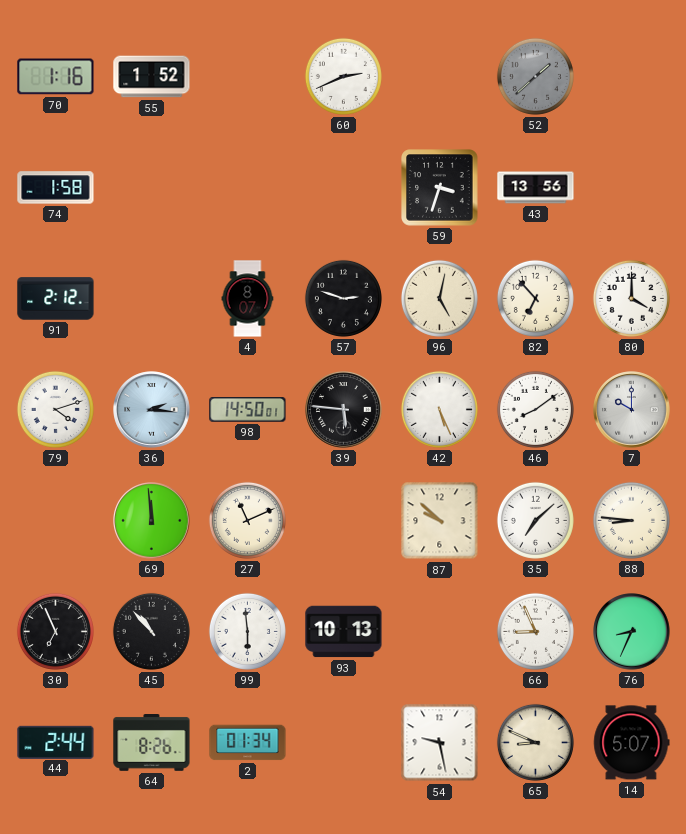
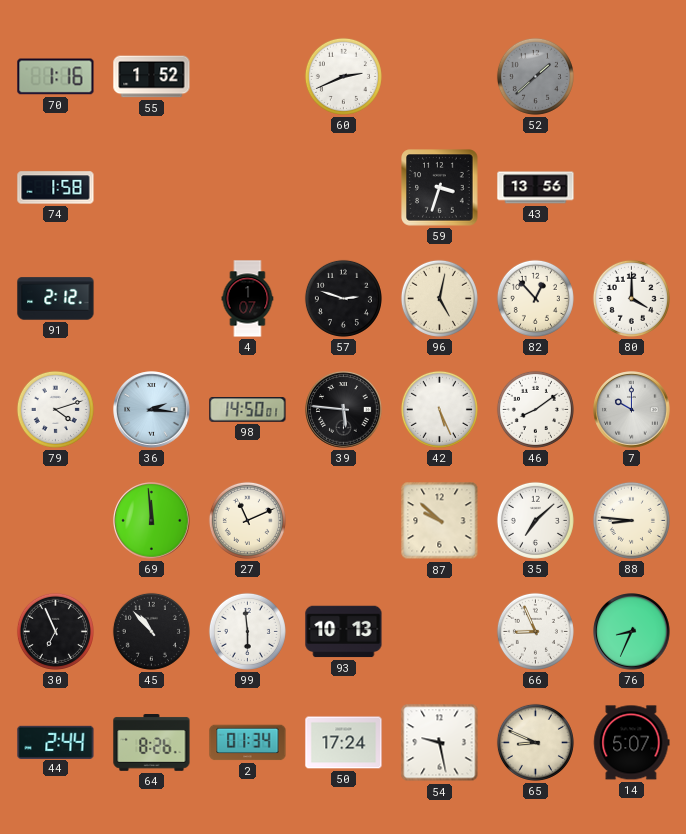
4: 8:07 -> 1:07 (248, 299)
82: 6:53 -> 12:53 (535, 298)
50: none -> 17:24 (344, 743)
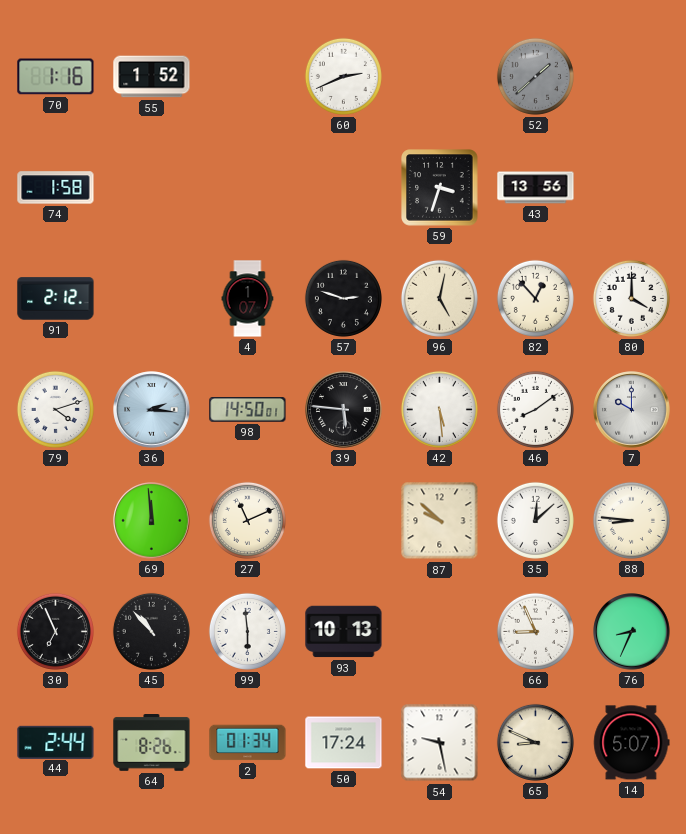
42: 5:26 -> 5:29 (439, 409)
35: 7:08 -> 12:08 (535, 520)
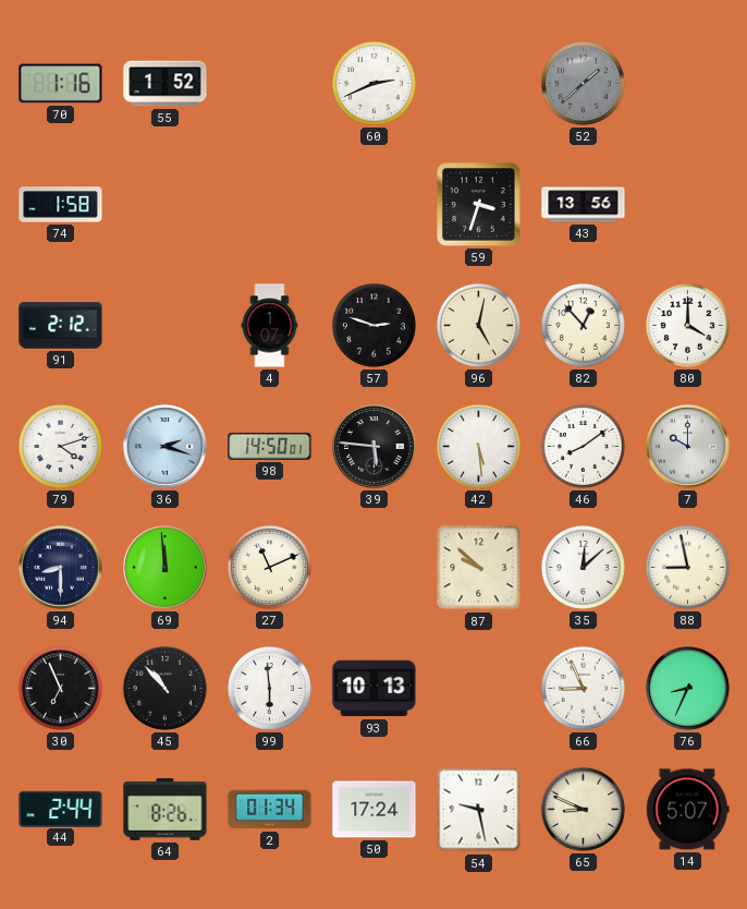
36: 2:16 -> 2:18 (166, 447)
94: none -> 8:30 (61, 568)
88: 8:46 -> 8:58 (687, 567)
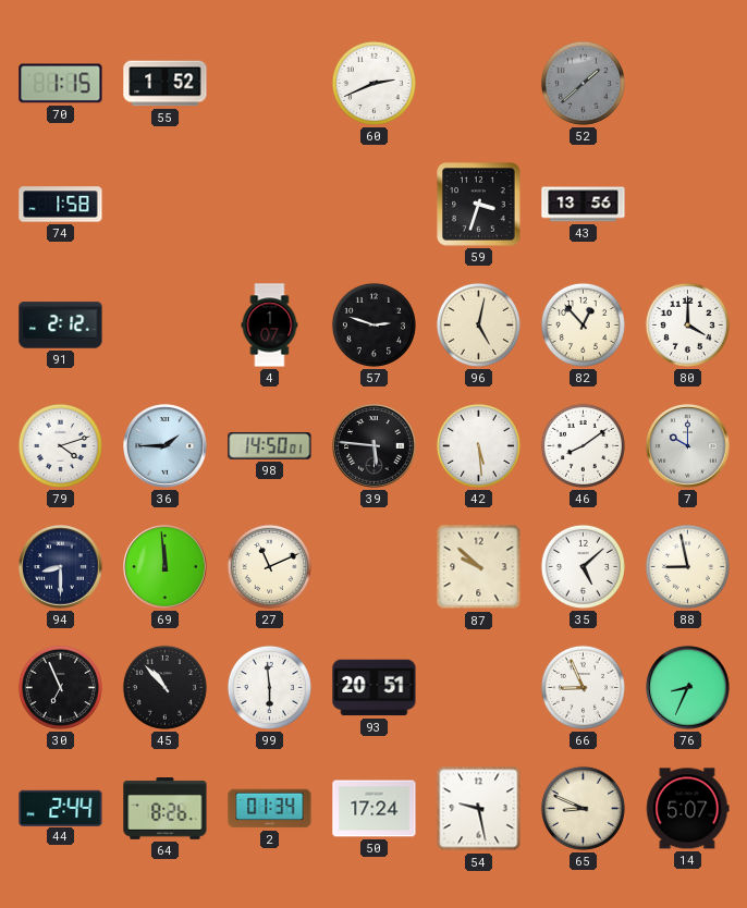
70: 1:16 -> 1:15 (61, 84)
36: 2:18 -> 1:45 (166, 446)
35: 12:08 -> 5:08 (583, 566)
93: 10:13 -> 20:51 (375, 688)
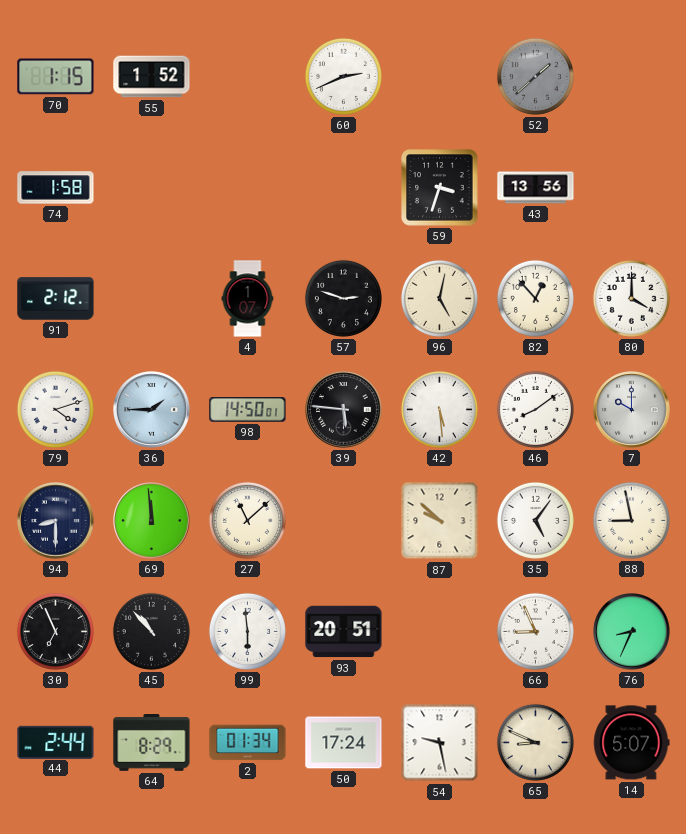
27: 11:11 -> 11:08 (247, 520)
35: 5:08 -> 5:06 (535, 520)
64: 8:26 -> 8:29 (152, 743)
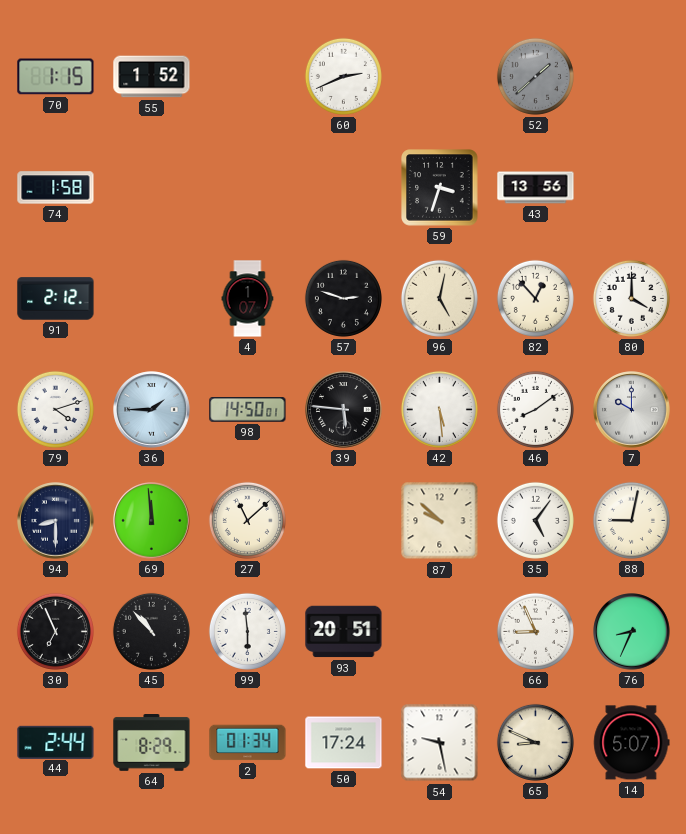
88: 8:58 -> 9:02 (631, 520)
